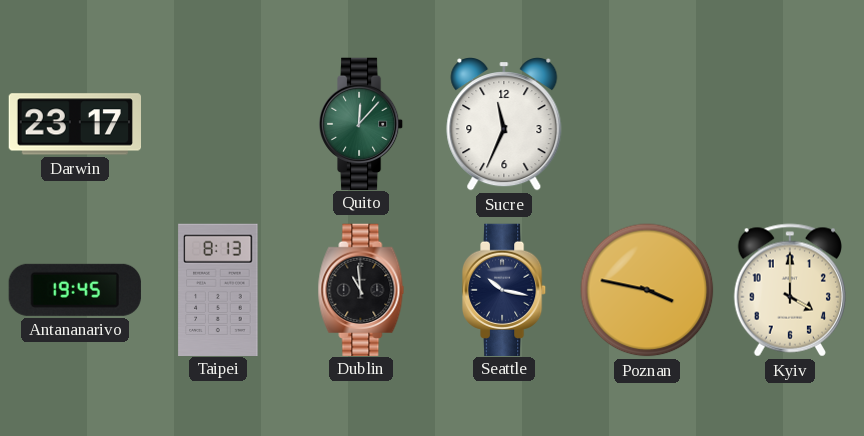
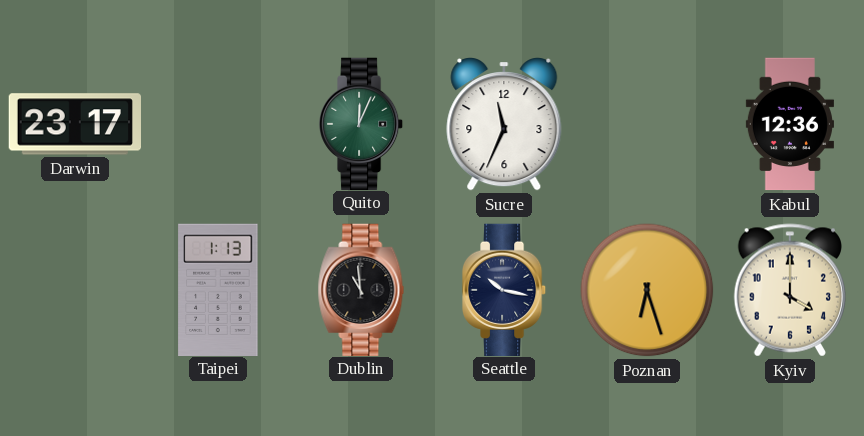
Quito: 12:07 -> 12:04 (361, 123)
Kabul: none -> 12:36 (790, 124)
Antananarivo: 19:45 -> none (75, 290)
Taipei: 8:13 -> 1:13 (218, 289)
Poznan: 3:47 -> 6:27 (647, 290)
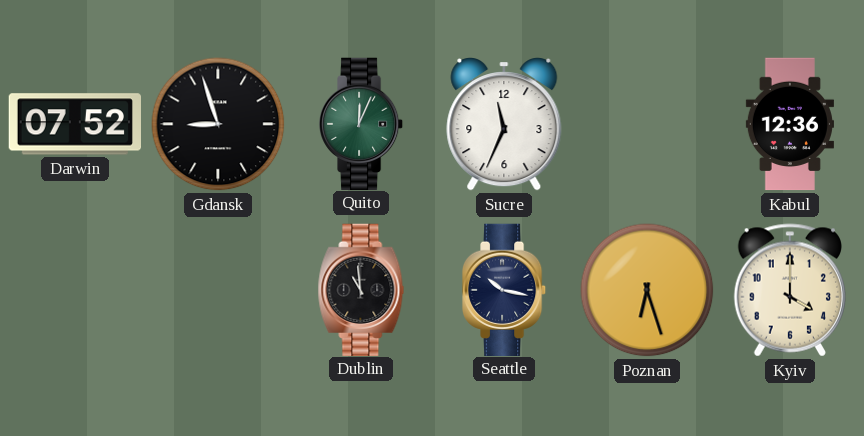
Darwin: 23:17 -> 07:52 (74, 124)
Gdansk: none -> 8:57 (218, 124)
Taipei: 1:13 -> none (218, 289)
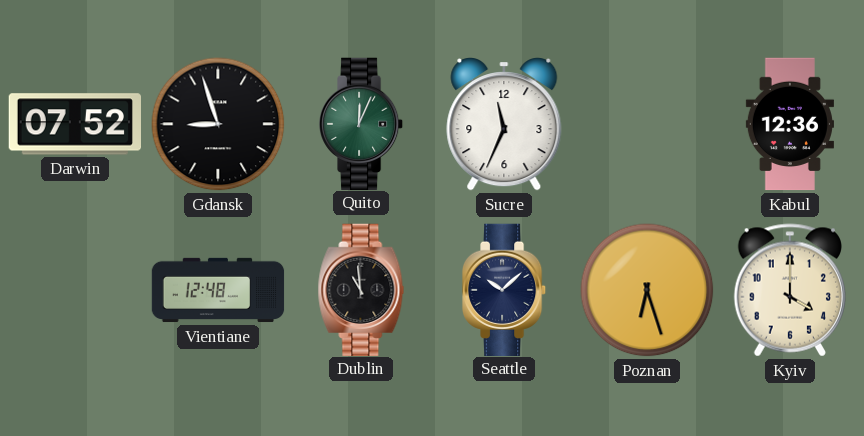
Vientiane: none -> 12:48 (218, 290)
Seattle: 10:17 -> 10:08 (504, 289)
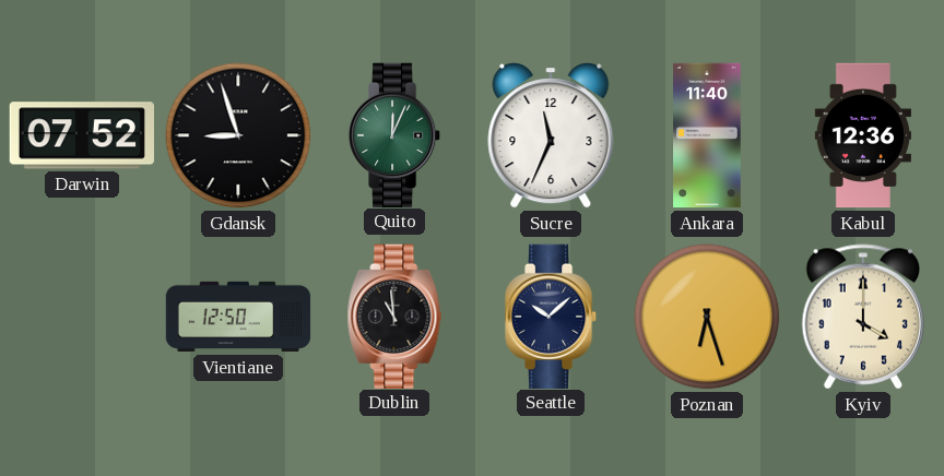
Ankara: none -> 11:40 (707, 135)
Vientiane: 12:48 -> 12:50 (238, 317)
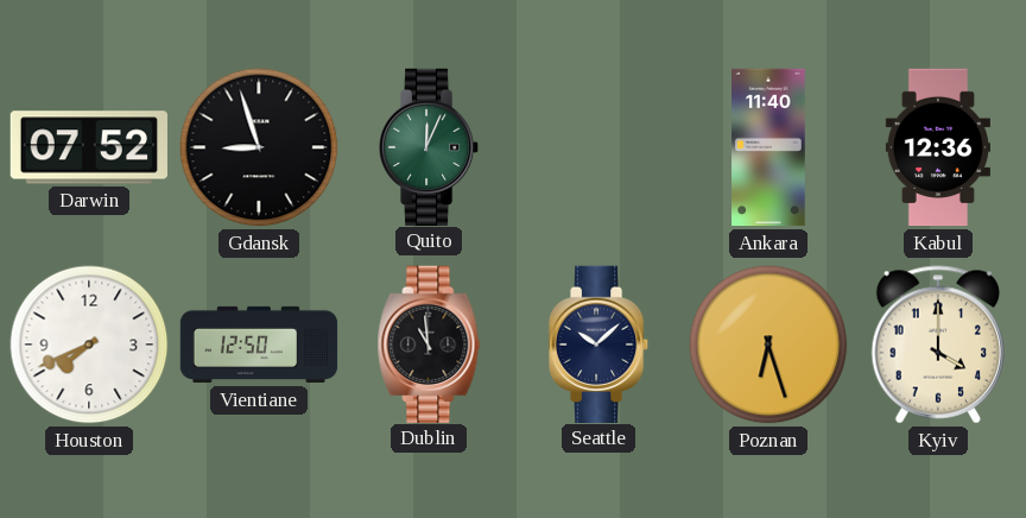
Sucre: 11:34 -> none (551, 136)
Houston: none -> 7:41 (89, 345)
